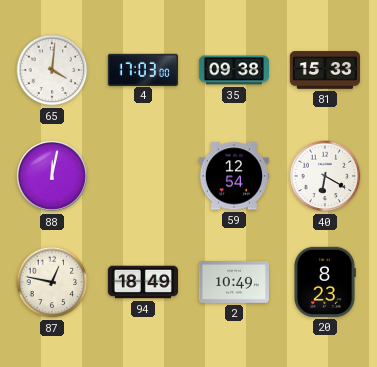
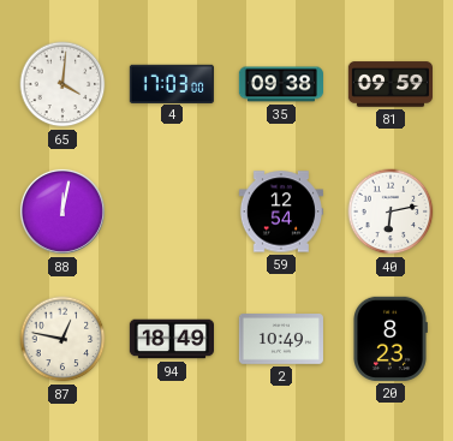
81: 15:33 -> 09:59 (389, 84)
40: 6:20 -> 6:13 (391, 211)
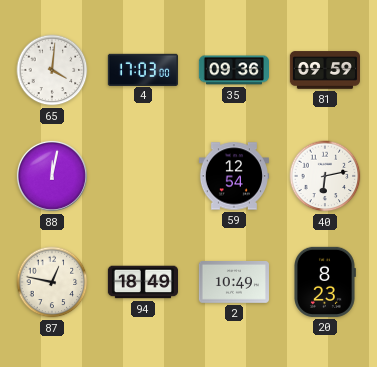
35: 09:38 -> 09:36 (233, 70)
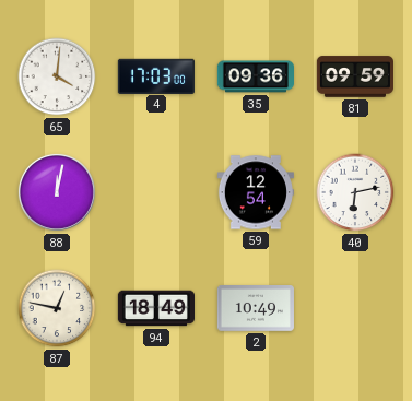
20: 8:23 -> none (325, 282)
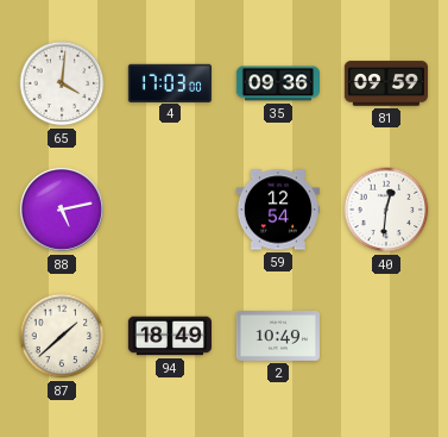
88: 12:02 -> 5:13 (62, 210)
40: 6:13 -> 12:31 (386, 210)
87: 12:47 -> 1:38 (62, 336)
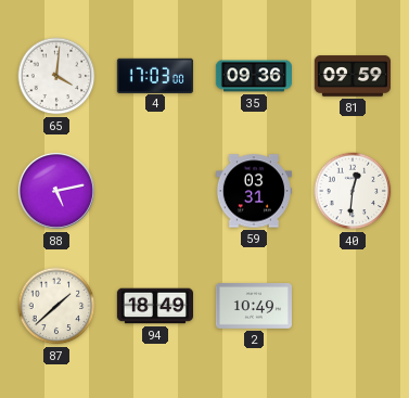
59: 12:54 -> 03:31 (254, 191)
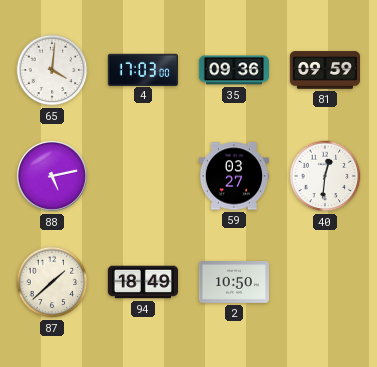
59: 03:31 -> 03:27 (234, 176)
2: 10:49 -> 10:50 (234, 283)
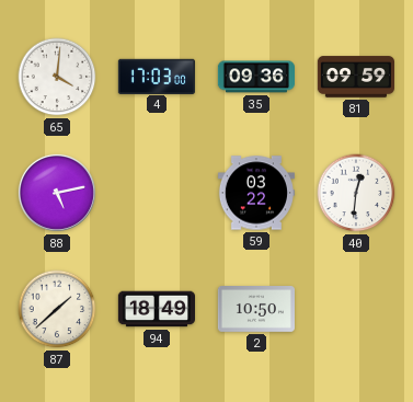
59: 03:27 -> 03:22 (256, 193)
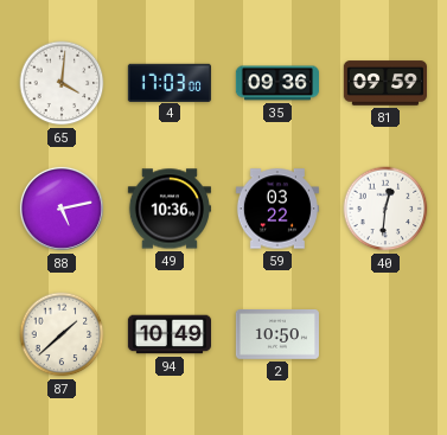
49: none -> 10:36 (170, 209)
94: 18:49 -> 10:49 (168, 334)
